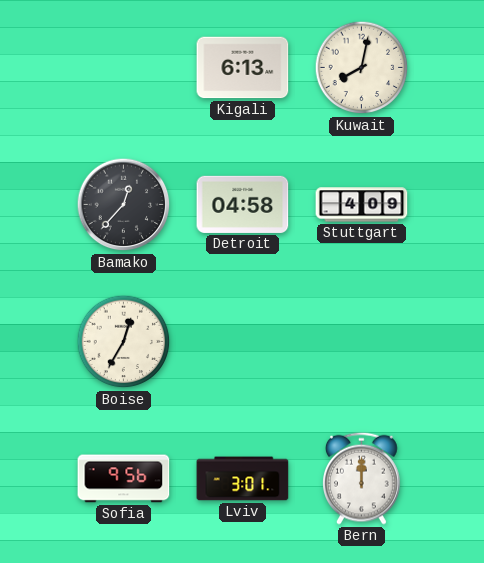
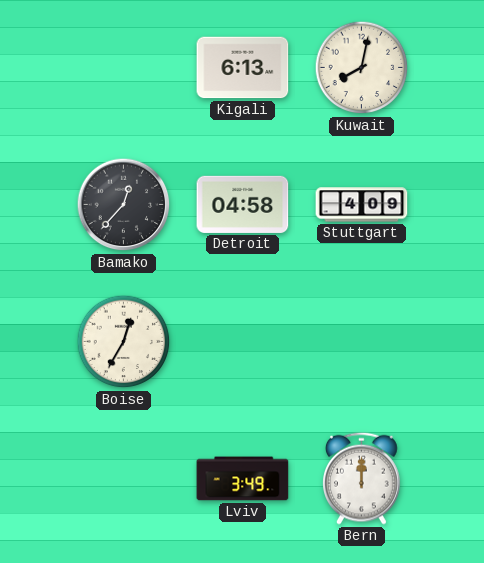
Sofia: 9:56 -> none (124, 479)
Lviv: 3:01 -> 3:49 (243, 479)
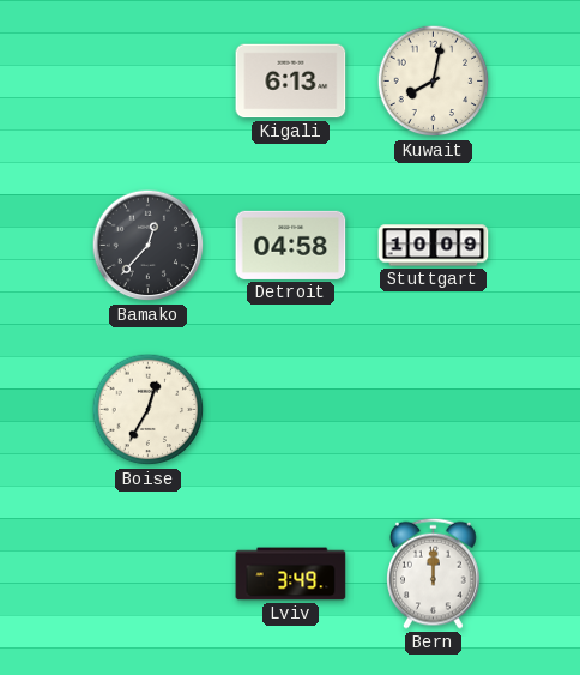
Stuttgart: 4:09 -> 10:09 (434, 246)
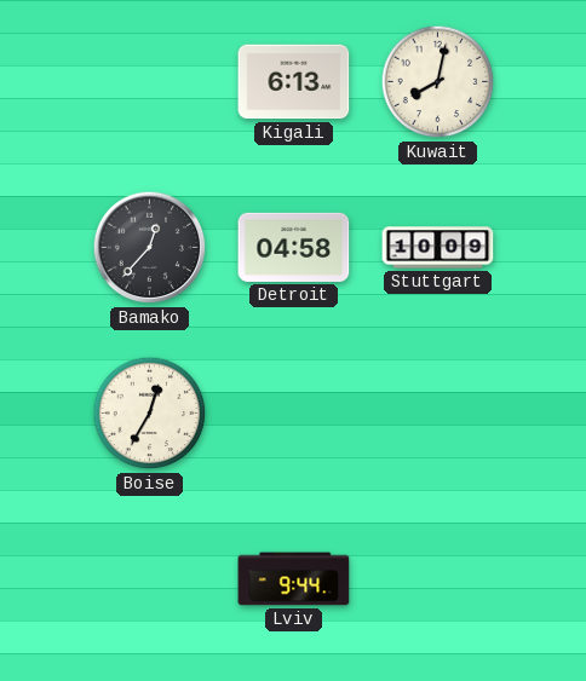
Lviv: 3:49 -> 9:44 (294, 579)
Bern: 12:00 -> none (434, 573)
